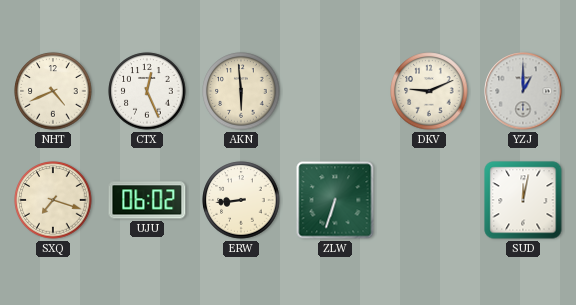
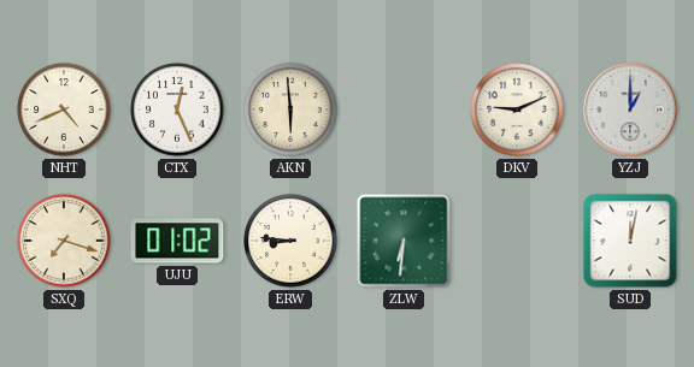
UJU: 06:02 -> 01:02 (177, 241)
ERW: 8:44 -> 8:46 (290, 241)
ZLW: 6:33 -> 6:31 (404, 241)
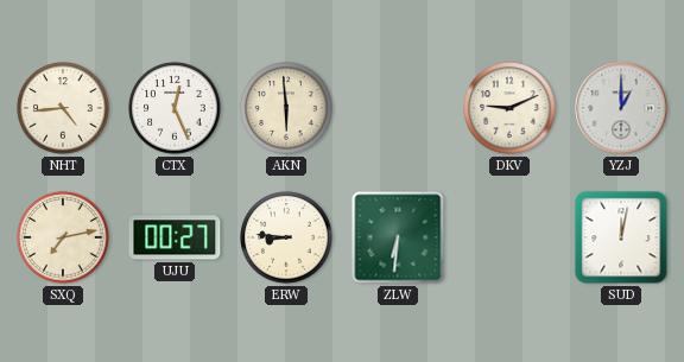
NHT: 4:41 -> 4:44 (63, 108)
SXQ: 7:18 -> 7:13 (63, 237)
UJU: 01:02 -> 00:27 (175, 237)
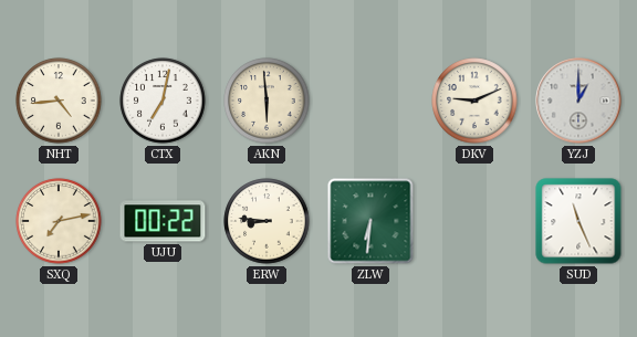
CTX: 12:26 -> 7:02 (163, 101)
UJU: 00:27 -> 00:22 (163, 221)
SUD: 12:02 -> 11:26 (578, 221)
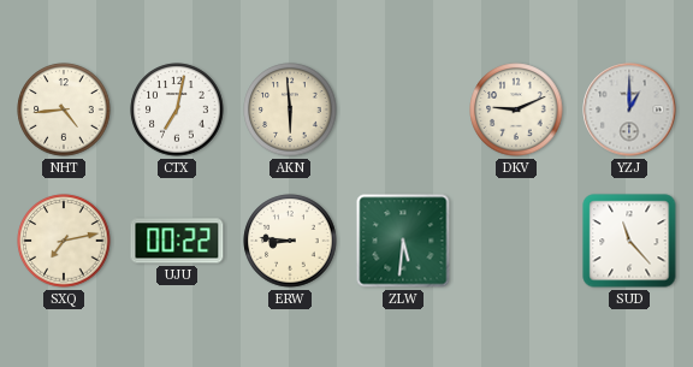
ZLW: 6:31 -> 5:31 (403, 241)
SUD: 11:26 -> 11:23 (629, 241)
